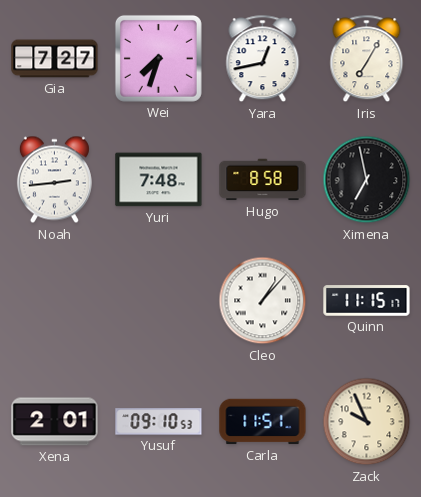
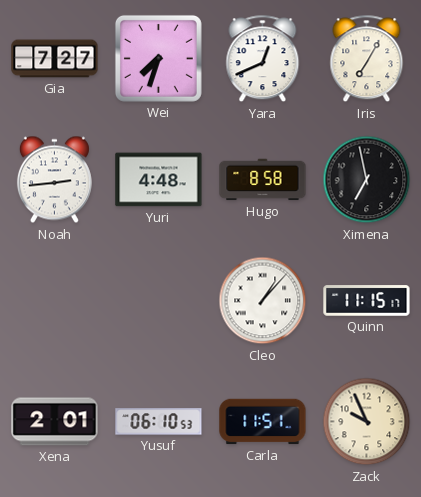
Yara: 12:43 -> 12:41 (263, 59)
Yuri: 7:48 -> 4:48 (159, 180)
Yusuf: 09:10 -> 06:10 (159, 422)
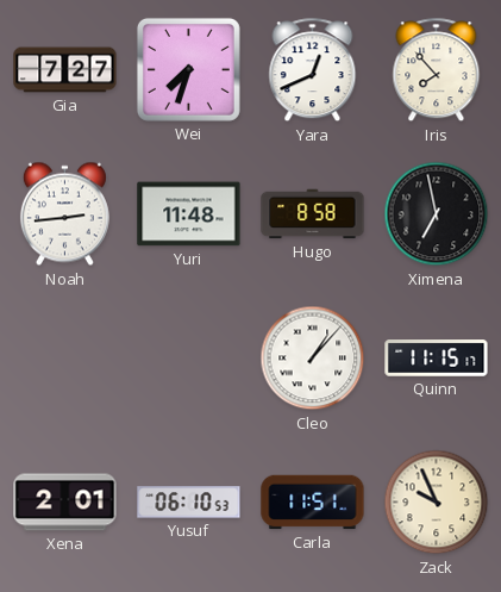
Iris: 7:05 -> 7:53 (437, 70)
Yuri: 4:48 -> 11:48 (189, 214)
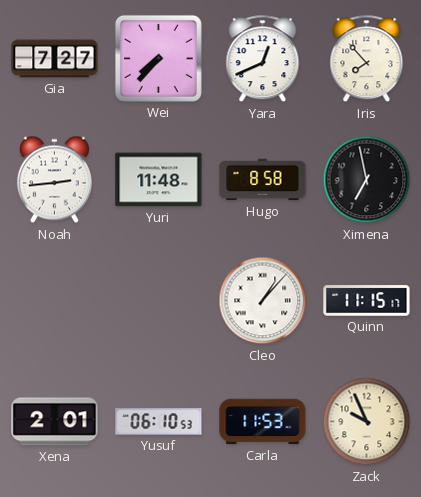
Wei: 7:33 -> 7:37 (158, 58)
Carla: 11:51 -> 11:53 (263, 422)
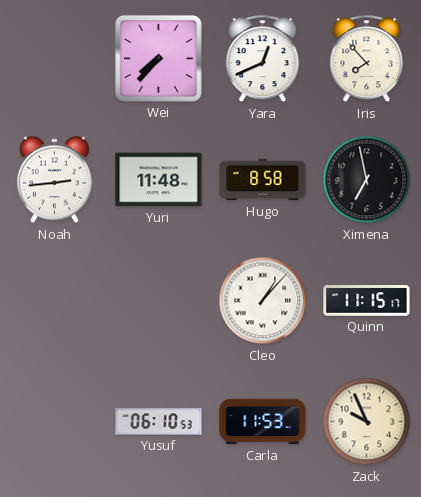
Gia: 7:27 -> none (55, 59)
Xena: 2:01 -> none (55, 422)
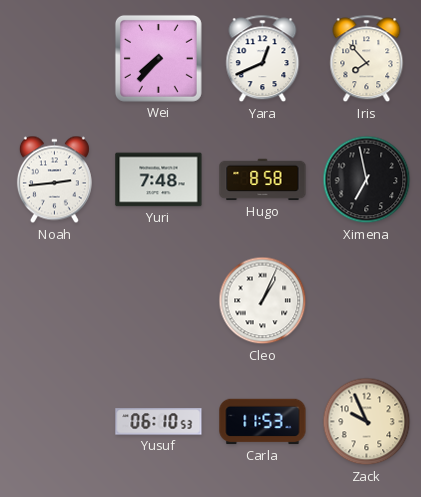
Yuri: 11:48 -> 7:48 (159, 180)
Cleo: 1:07 -> 1:04 (263, 301)
Quinn: 11:15 -> none (367, 301)
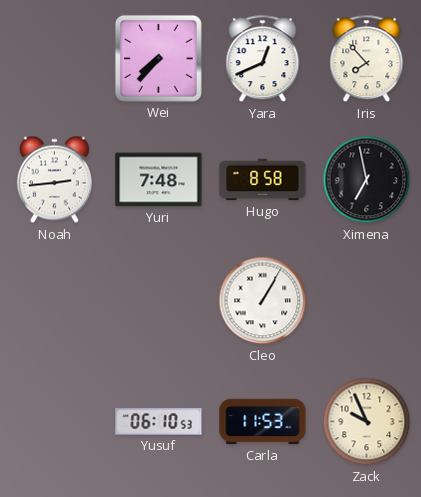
Cleo: 1:04 -> 1:05 (263, 301)
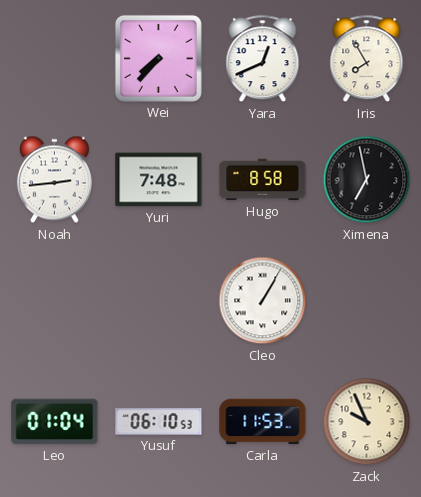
Iris: 7:53 -> 7:55 (367, 59)
Leo: none -> 01:04 (55, 422)
